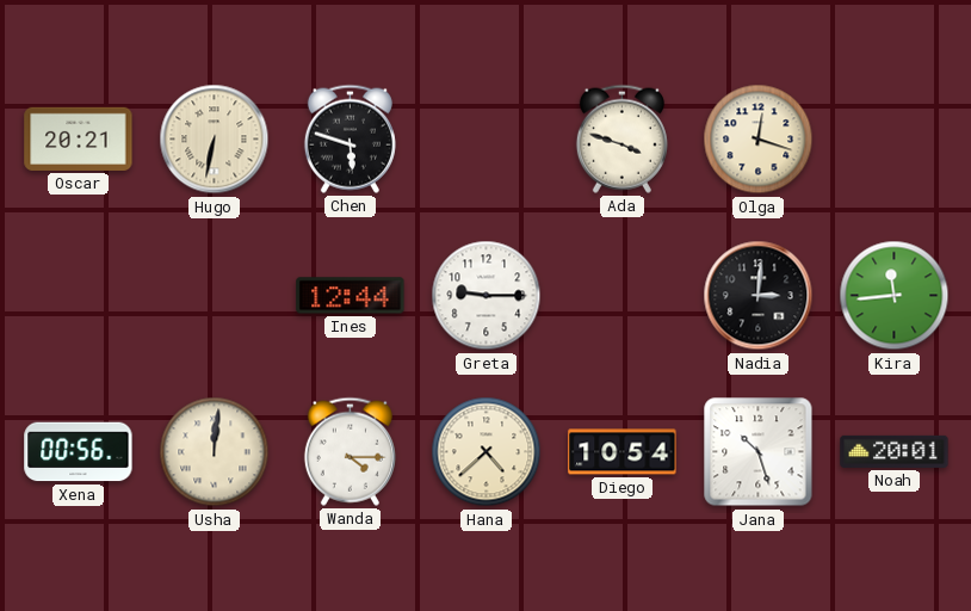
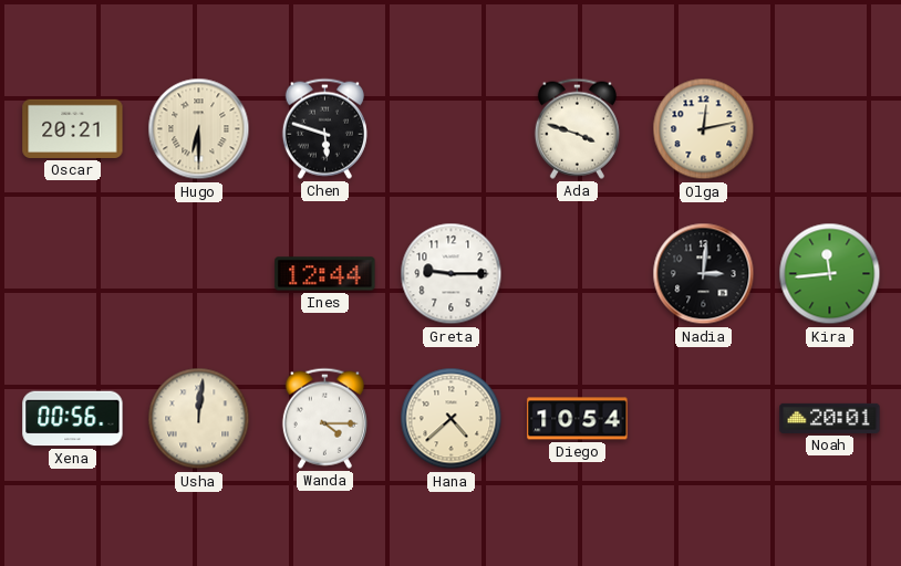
Hugo: 6:32 -> 6:30 (199, 129)
Olga: 12:18 -> 12:13 (704, 129)
Jana: 10:27 -> none (759, 452)
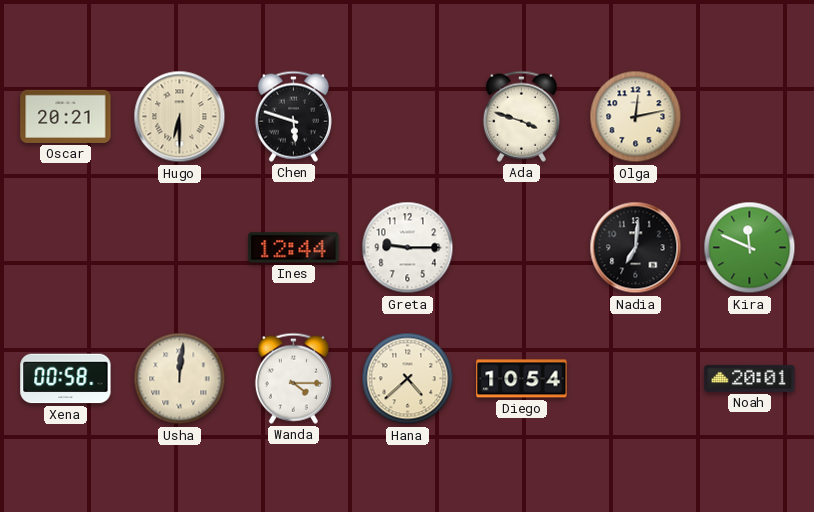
Nadia: 3:01 -> 7:01 (636, 248)
Kira: 11:44 -> 11:49 (750, 248)
Xena: 00:56 -> 00:58 (66, 379)
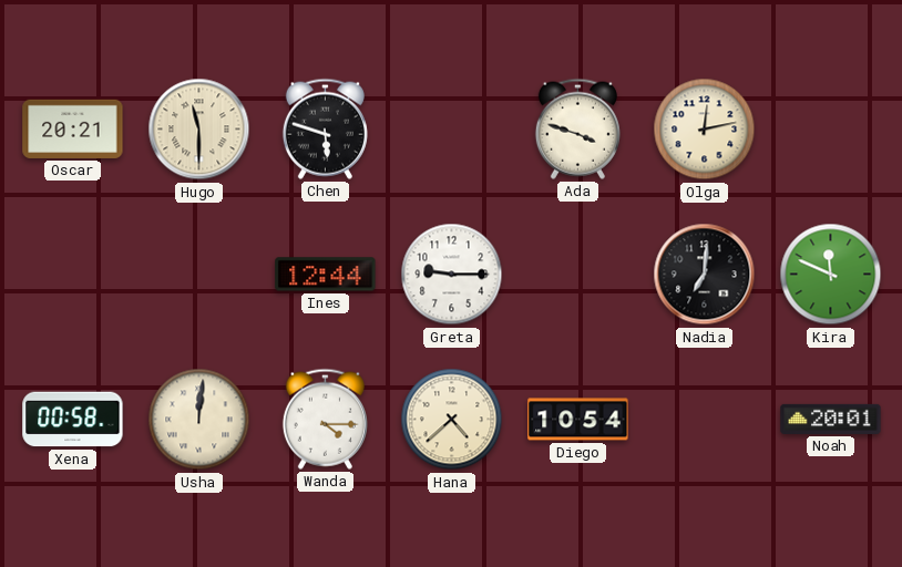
Hugo: 6:30 -> 11:30 (199, 130)
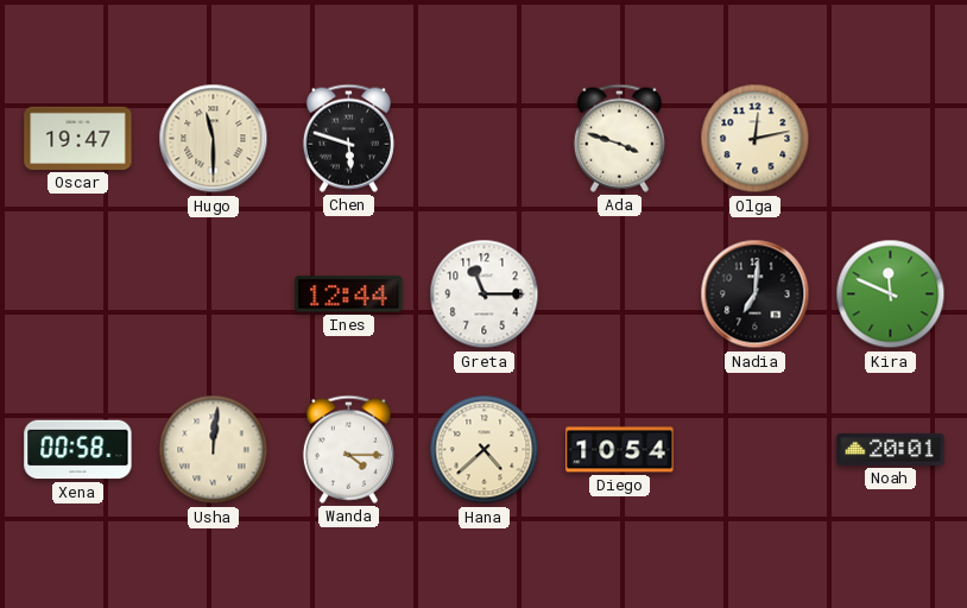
Oscar: 20:21 -> 19:47 (78, 138)
Greta: 9:15 -> 11:15 (485, 294)
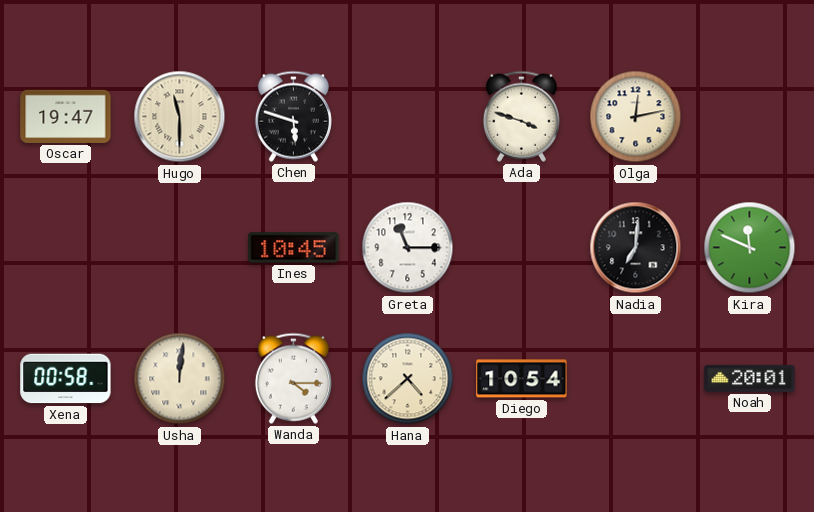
Ines: 12:44 -> 10:45 (294, 248)
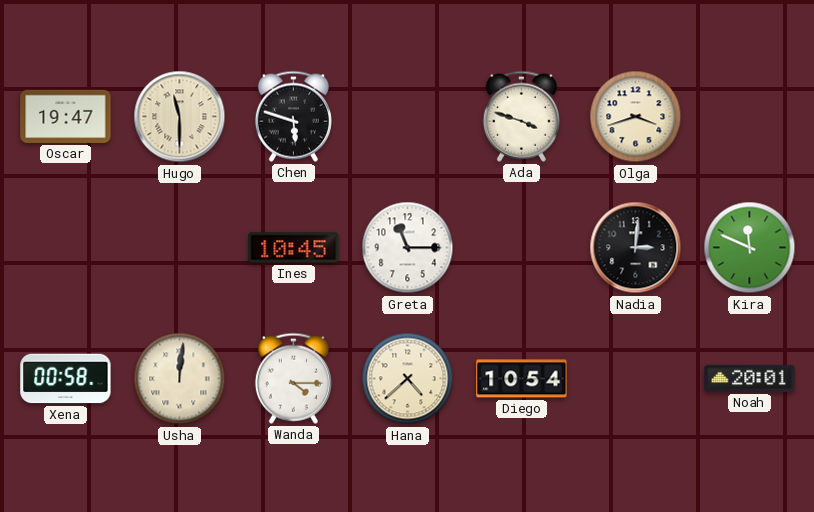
Olga: 12:13 -> 3:42 (636, 117)
Nadia: 7:01 -> 3:01 (636, 248)
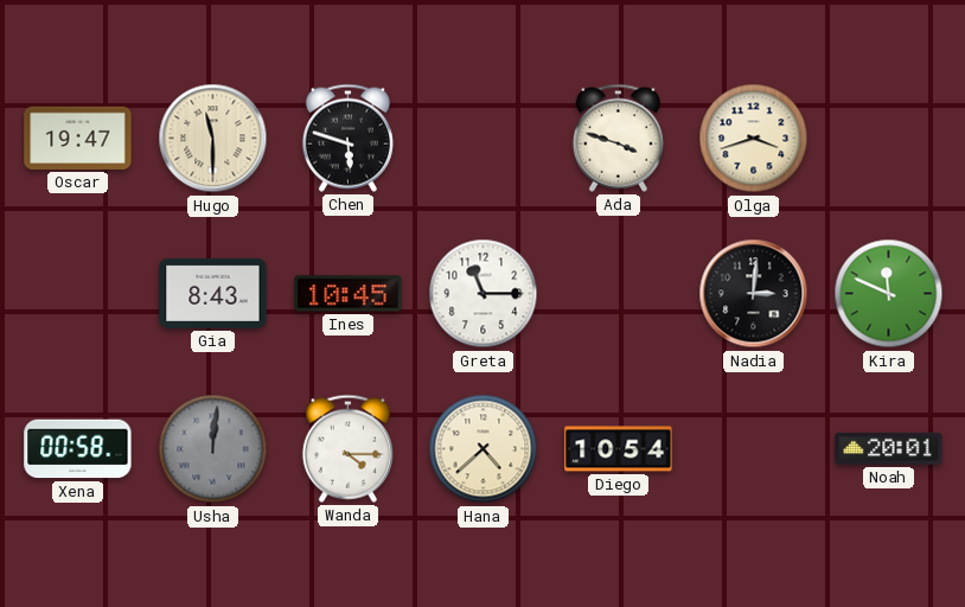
Gia: none -> 8:43 (213, 293)
Usha dial: cream -> grey (213, 449)
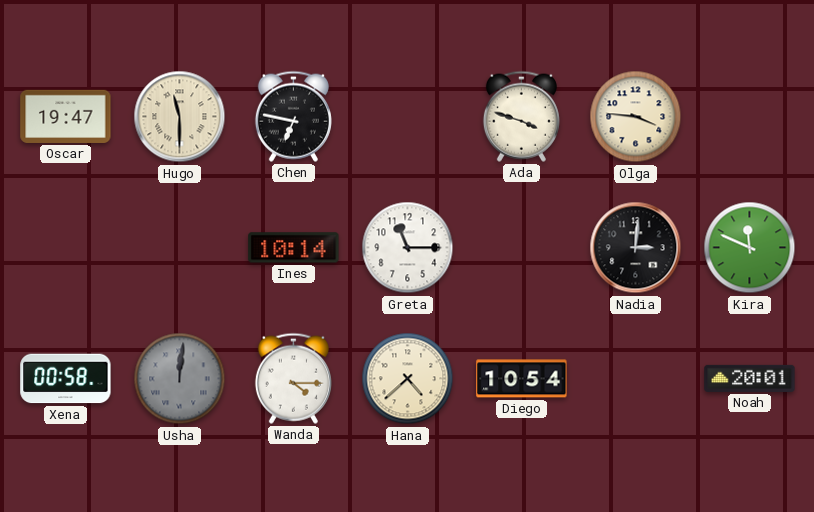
Chen: 5:48 -> 6:47 (293, 116)
Olga: 3:42 -> 3:46 (636, 117)
Gia: 8:43 -> none (213, 293)
Ines: 10:45 -> 10:14 (294, 248)
